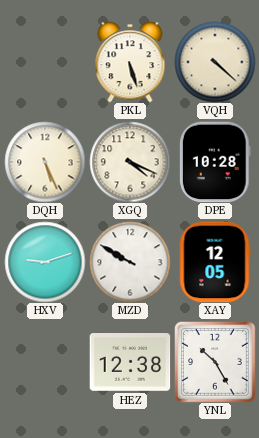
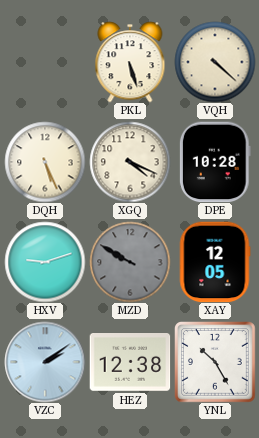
MZD dial: white -> grey (130, 262)
VZC: none -> 2:09 (45, 362)
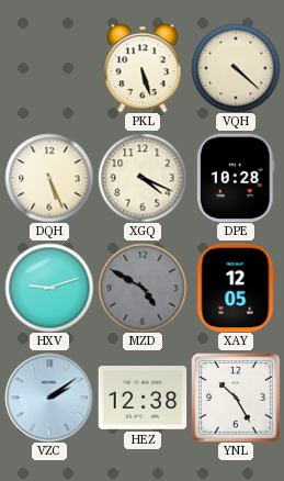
MZD: 9:50 -> 4:50 (143, 288)
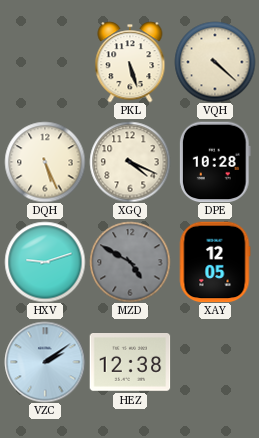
YNL: 10:25 -> none (236, 398)
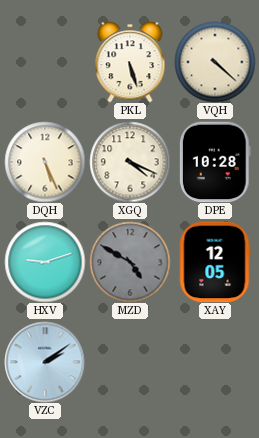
HEZ: 12:38 -> none (130, 363)
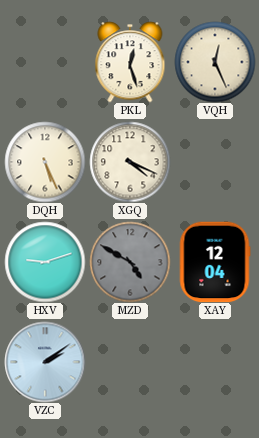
PKL: 5:27 -> 12:27 (130, 62)
VQH: 4:22 -> 12:26 (215, 62)
DPE: 10:28 -> none (215, 162)
XAY: 12:05 -> 12:04 (215, 262)
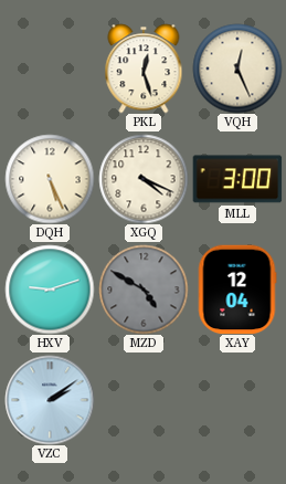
MLL: none -> 3:00 (237, 179)
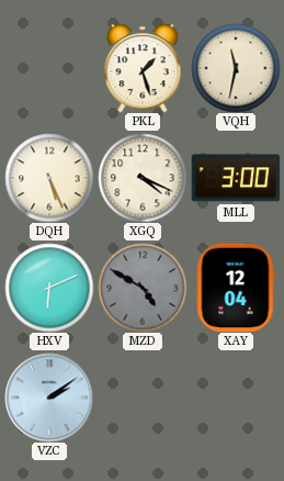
PKL: 12:27 -> 1:27 (143, 68)
VQH: 12:26 -> 11:32 (236, 68)
HXV: 9:12 -> 6:11 (49, 288)
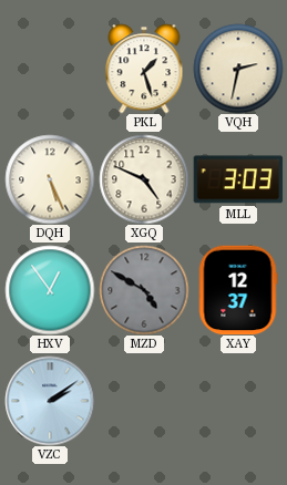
VQH: 11:32 -> 2:32 (238, 69)
XGQ: 4:19 -> 4:49 (144, 179)
MLL: 3:00 -> 3:03 (238, 179)
HXV: 6:11 -> 12:54 (50, 290)
XAY: 12:04 -> 12:37 (238, 290)
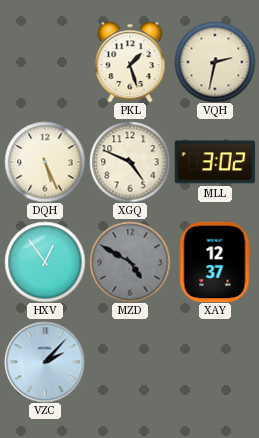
MLL: 3:03 -> 3:02 (215, 162)
VZC: 2:09 -> 2:07 (45, 362)
